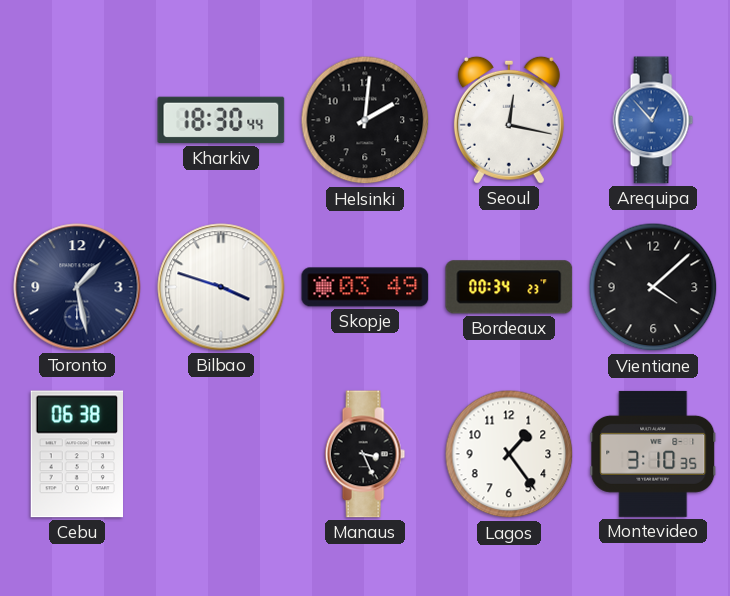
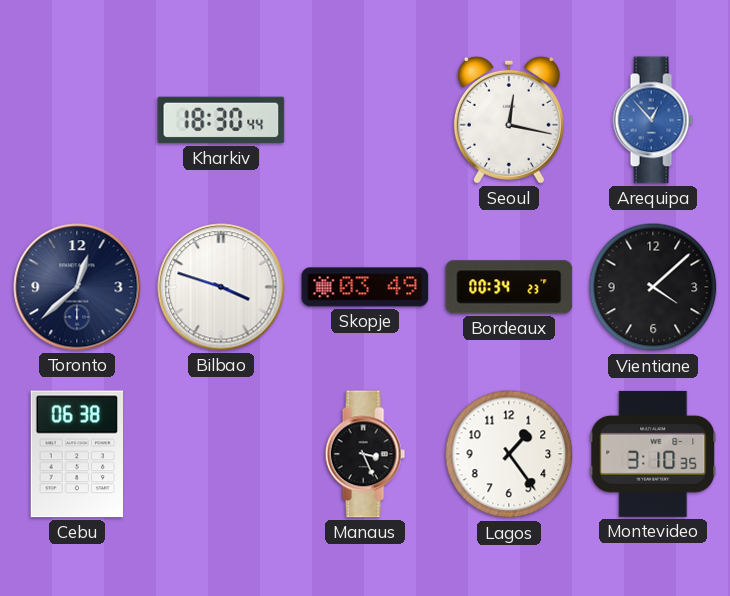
Helsinki: 2:01 -> none (365, 120)
Toronto: 1:28 -> 12:38 (77, 287)
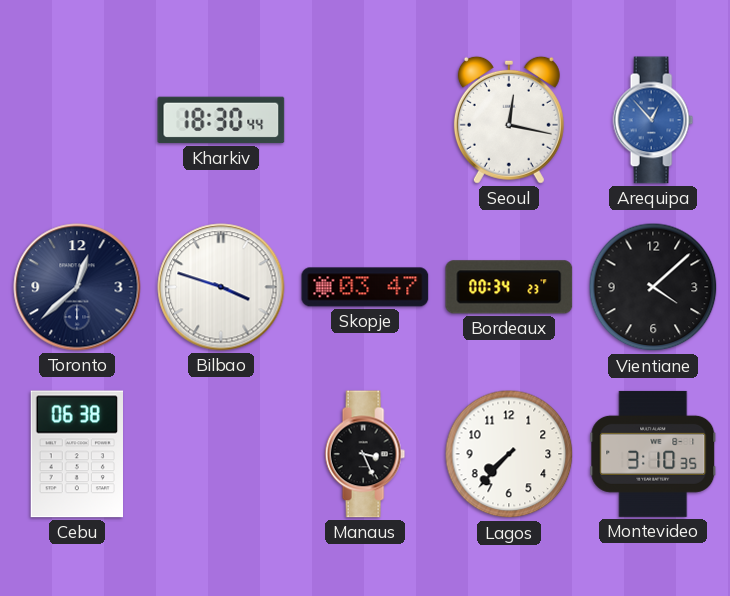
Skopje: 03:49 -> 03:47 (365, 287)
Lagos: 1:24 -> 7:37 (509, 454)
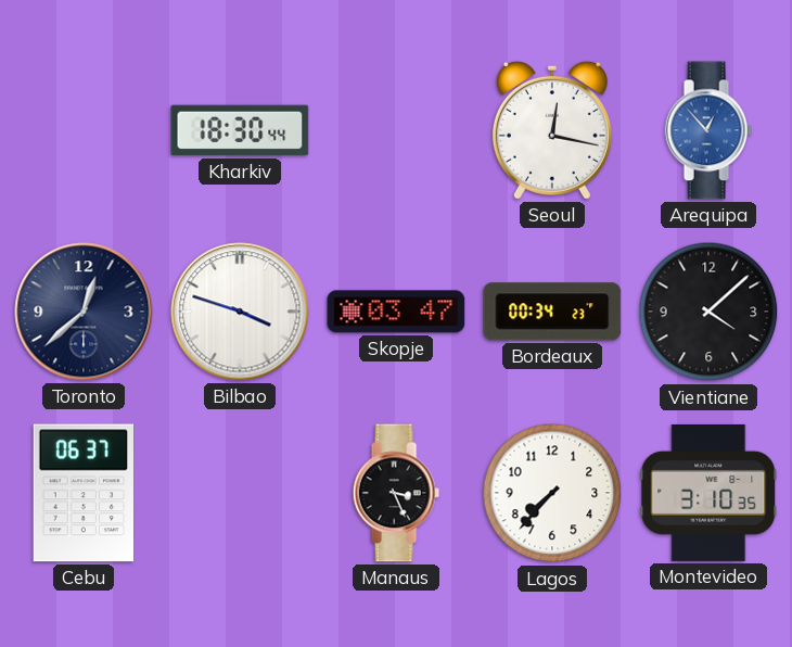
Cebu: 06:38 -> 06:37 (82, 493)
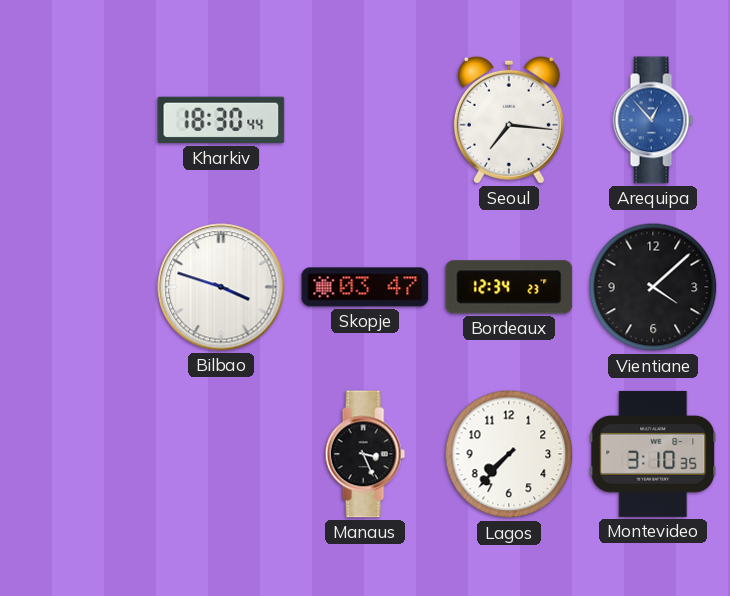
Seoul: 12:17 -> 7:16 (509, 120)
Toronto: 12:38 -> none (84, 312)
Bordeaux: 00:34 -> 12:34 (509, 287)
Cebu: 06:37 -> none (82, 493)
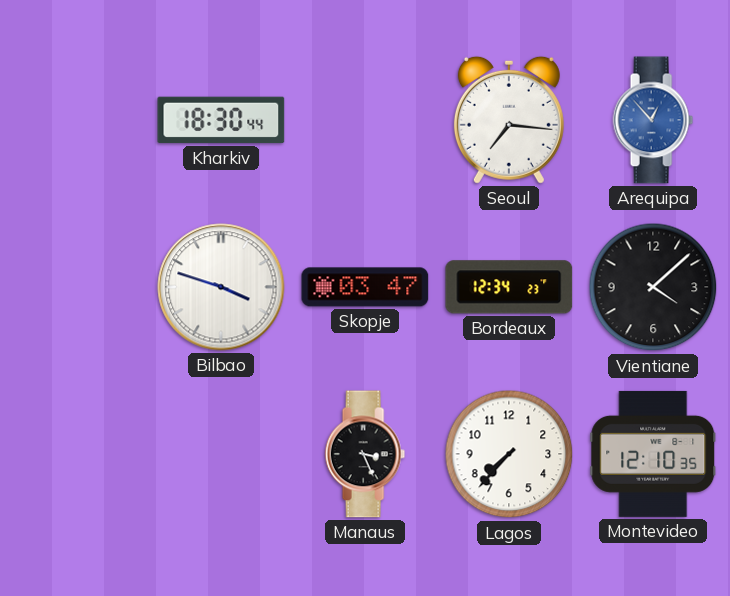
Montevideo: 3:10 -> 12:10 (653, 454)
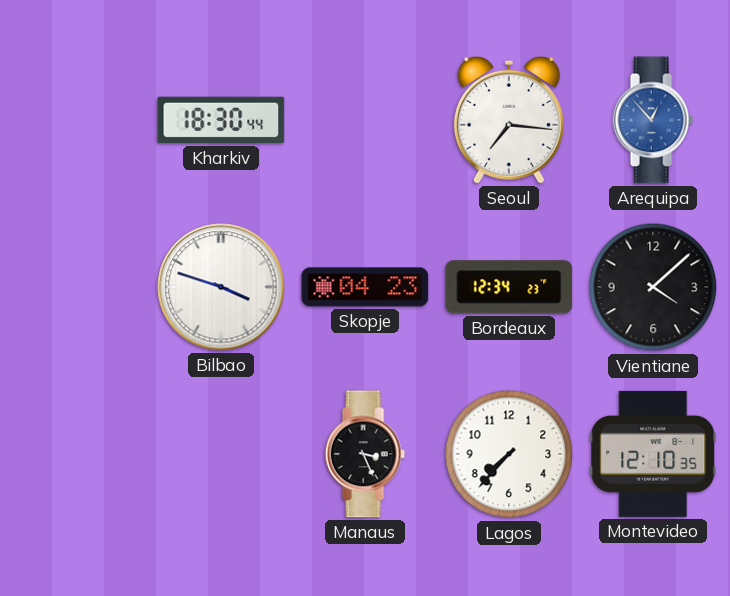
Skopje: 03:47 -> 04:23 (365, 287)
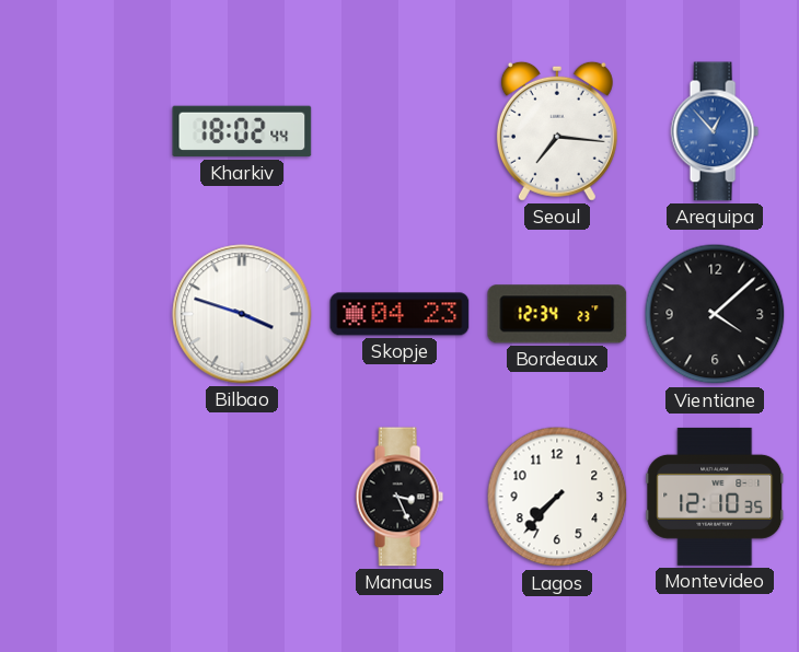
Kharkiv: 18:30 -> 18:02 (242, 131)
